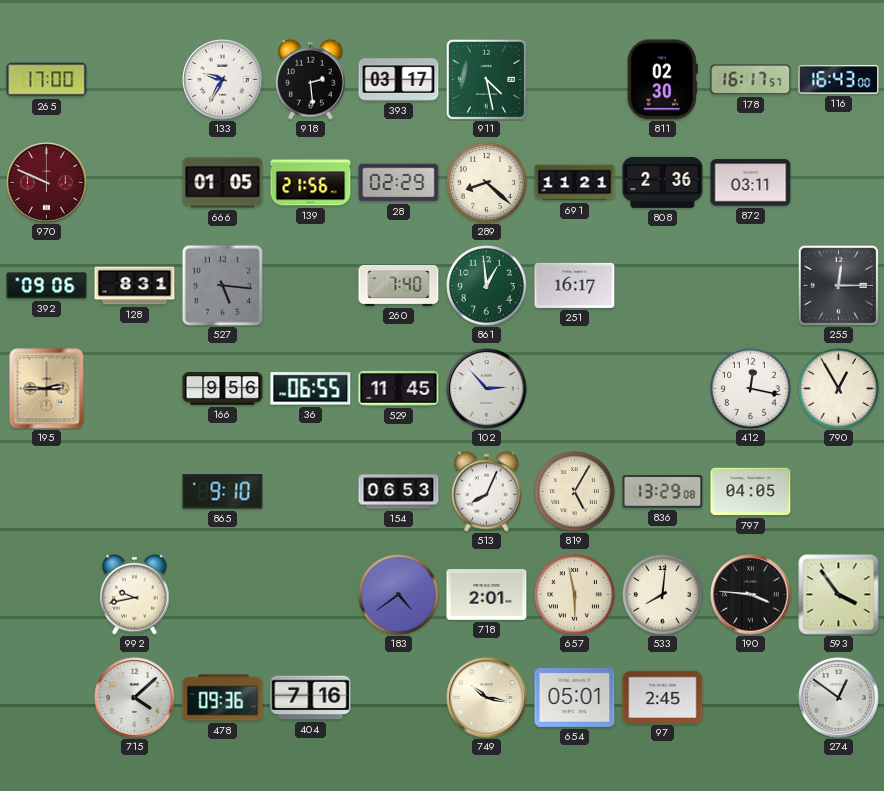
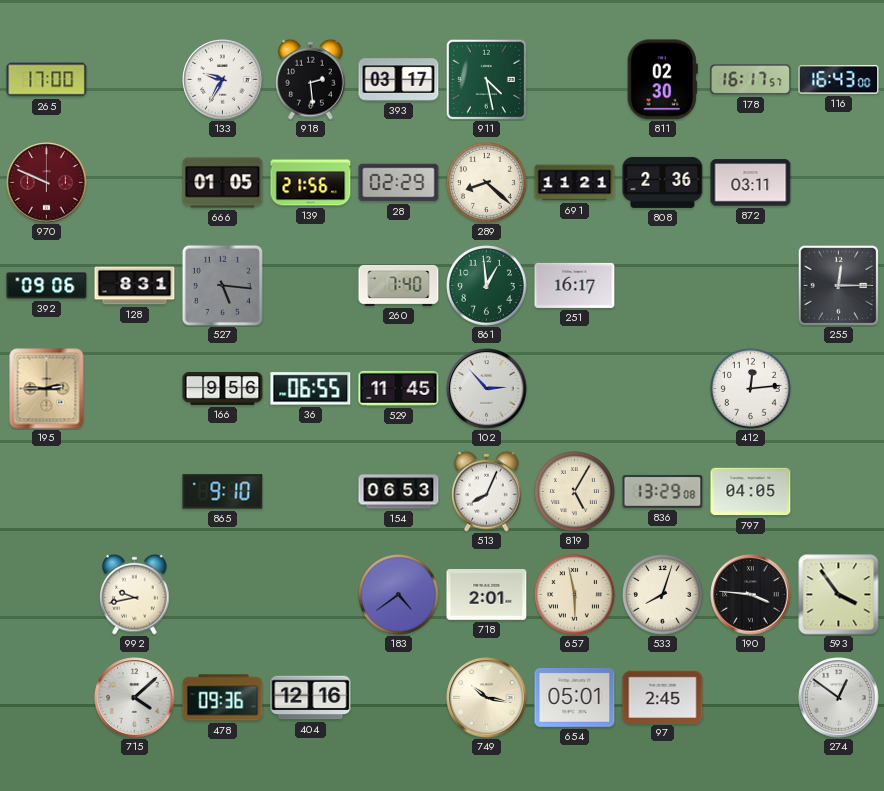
412: 12:17 -> 12:14 (751, 389)
790: 12:55 -> none (839, 389)
533: 8:01 -> 8:03 (663, 595)
404: 7:16 -> 12:16 (311, 698)
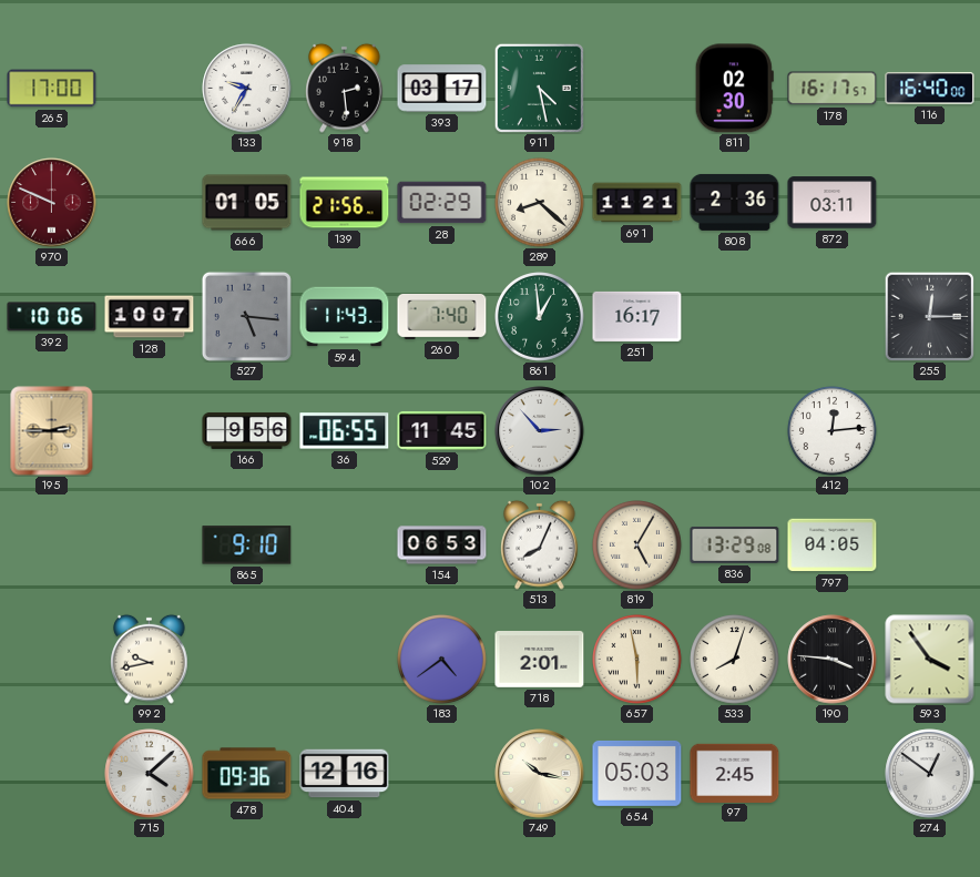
116: 16:43 -> 16:40 (930, 89)
392: 09:06 -> 10:06 (52, 317)
128: 8:31 -> 10:07 (150, 317)
594: none -> 11:43 (345, 317)
654: 05:01 -> 05:03 (637, 773)
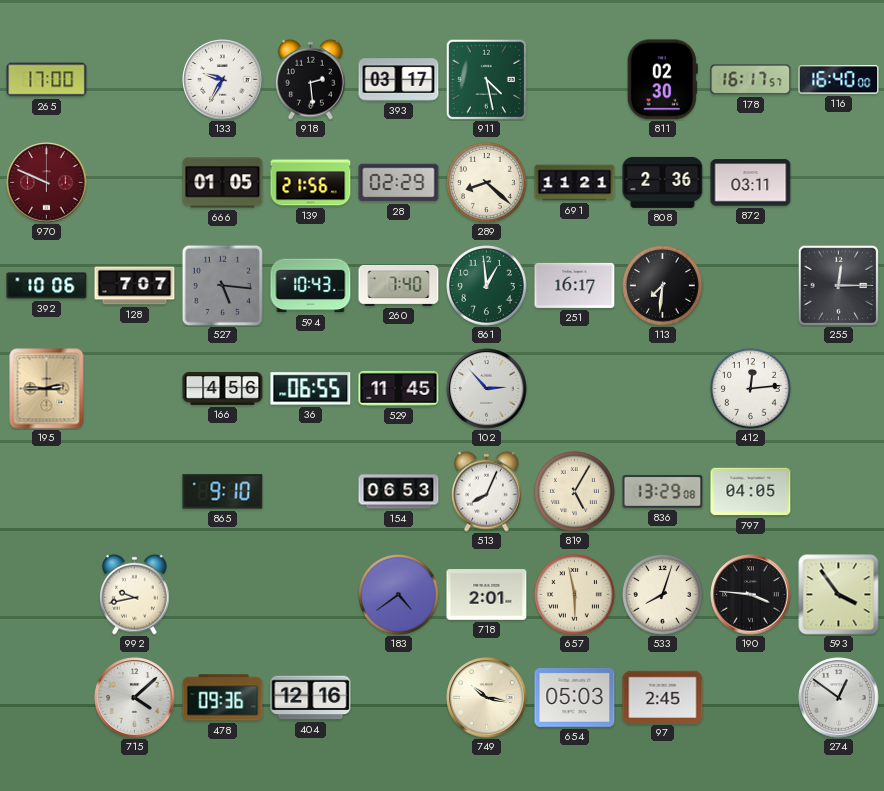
128: 10:07 -> 7:07 (135, 286)
594: 11:43 -> 10:43 (311, 286)
113: none -> 7:31 (663, 286)
166: 9:56 -> 4:56 (223, 388)
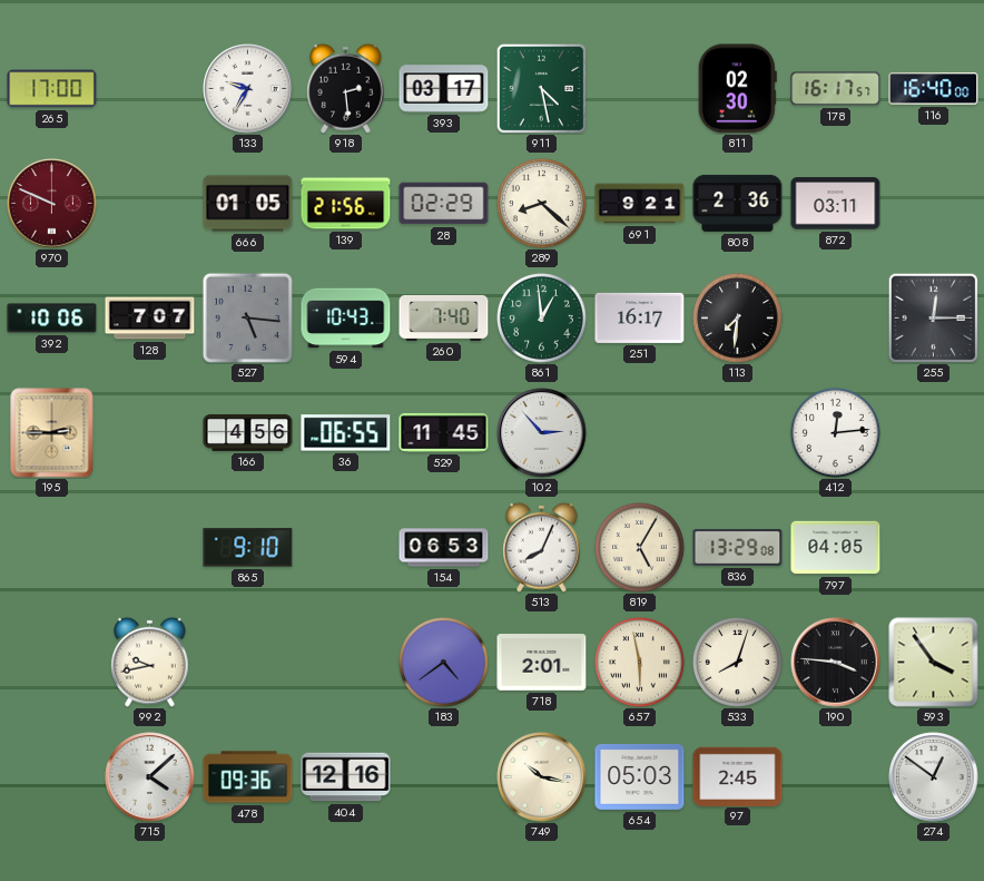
691: 11:21 -> 9:21 (640, 204)
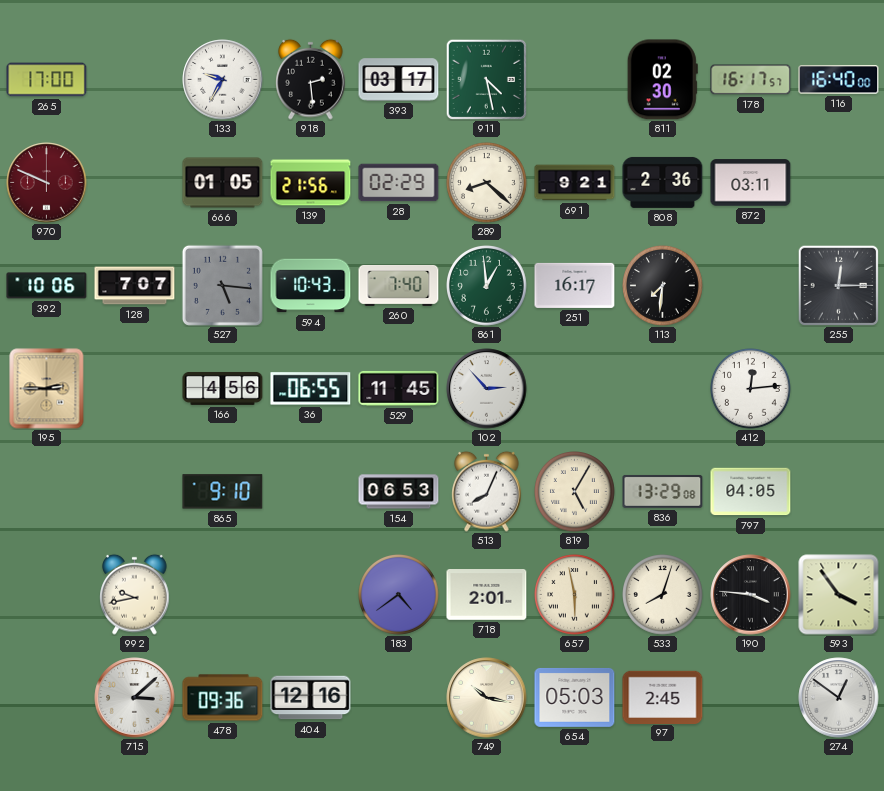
715: 4:08 -> 3:08 (135, 698)
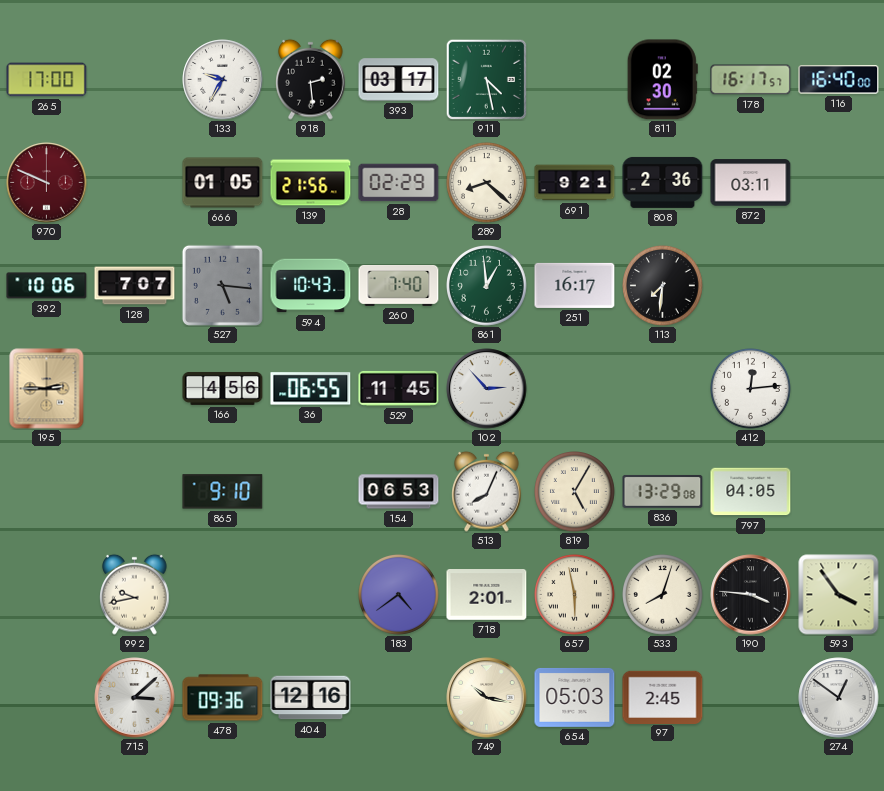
255: 12:15 -> none (838, 285)
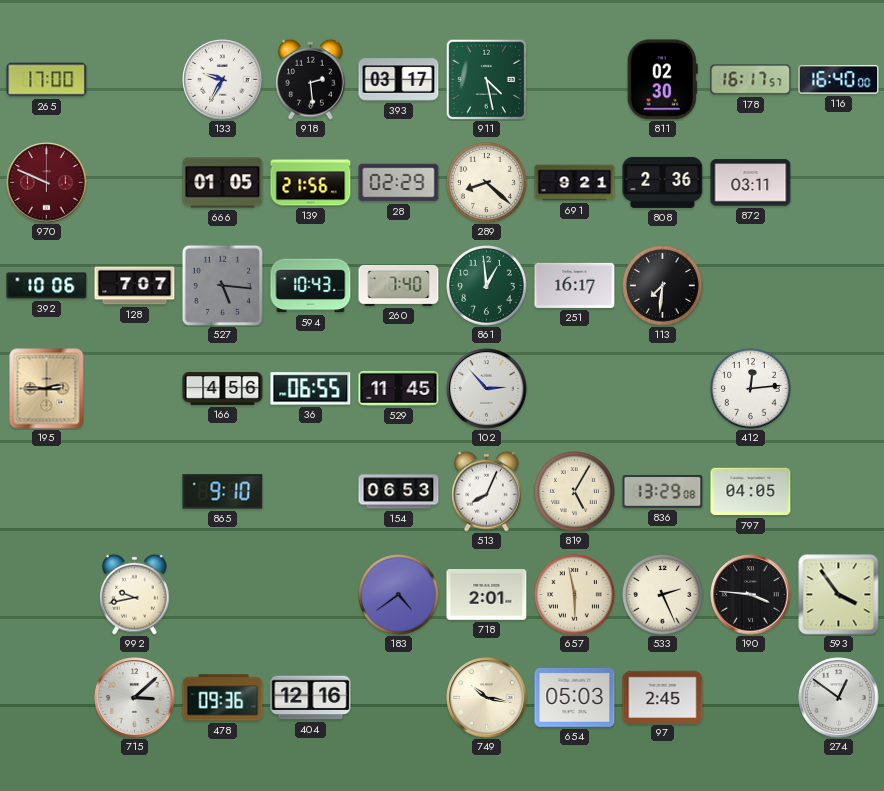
533: 8:03 -> 2:26 (663, 595)
